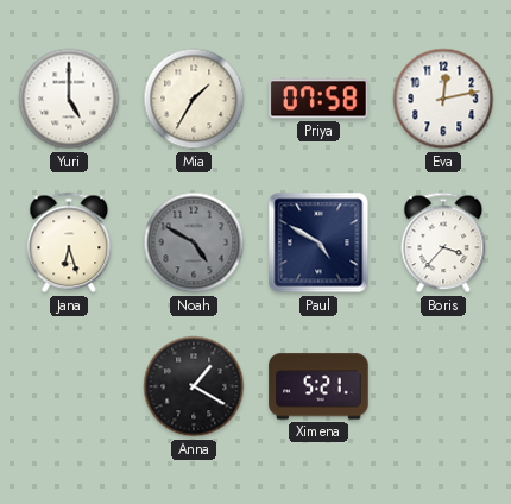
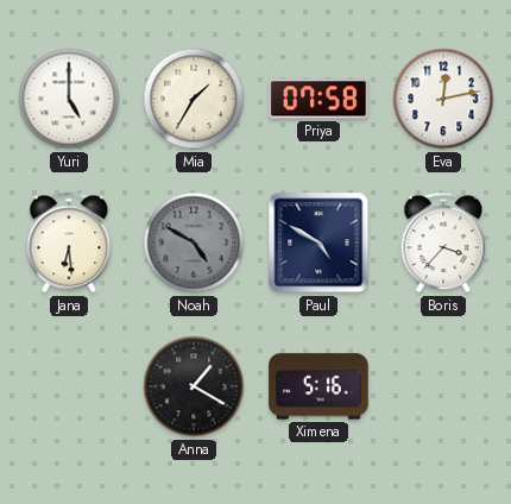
Jana: 6:27 -> 6:29 (69, 242)
Ximena: 5:21 -> 5:16 (318, 386)
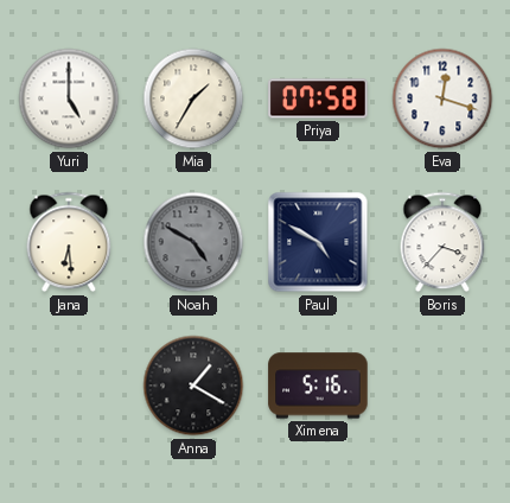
Eva: 12:13 -> 12:18 (442, 98)
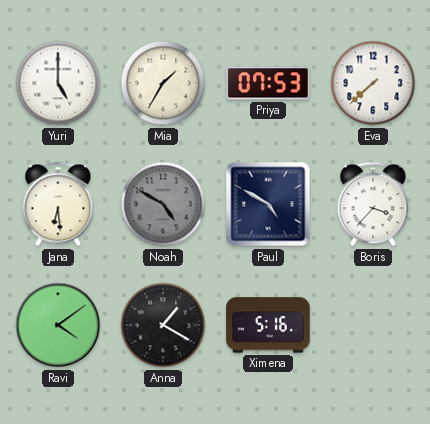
Priya: 07:58 -> 07:53 (268, 83)
Eva: 12:18 -> 7:38 (373, 83)
Ravi: none -> 4:09 (58, 325)
